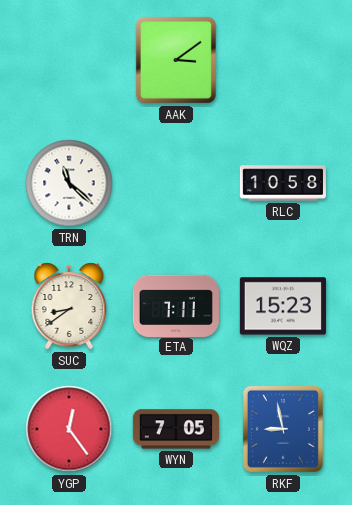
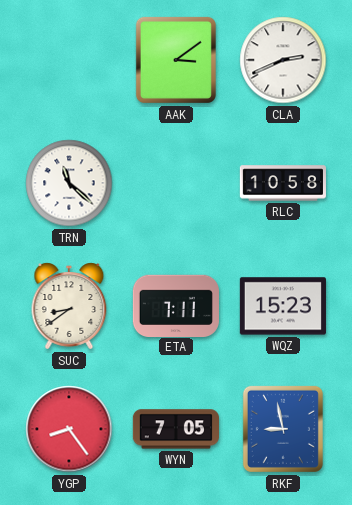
CLA: none -> 2:41 (283, 60)
YGP: 12:24 -> 8:24 (69, 429)
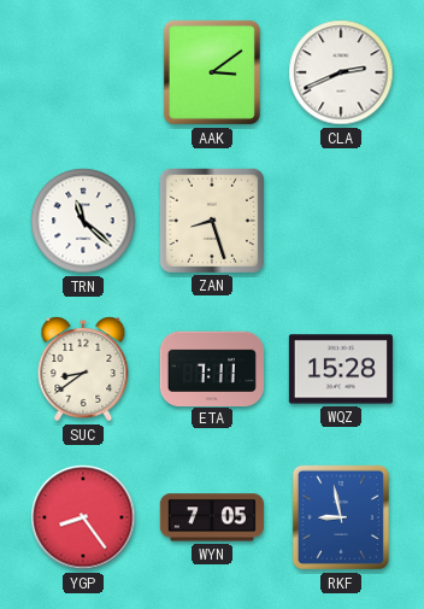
ZAN: none -> 8:27 (212, 221)
RLC: 10:58 -> none (283, 183)
WQZ: 15:23 -> 15:28 (341, 369)
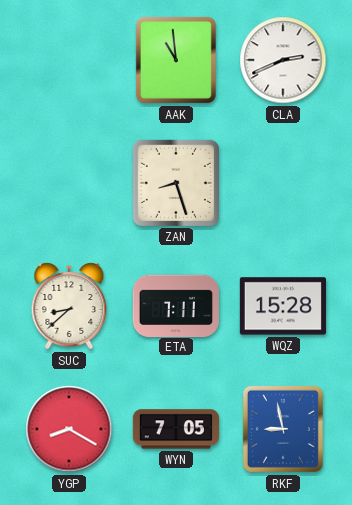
AAK: 3:09 -> 10:59 (176, 60)
TRN: 11:22 -> none (83, 221)
SUC: 8:39 -> 8:38 (69, 306)
YGP: 8:24 -> 8:20 (69, 429)
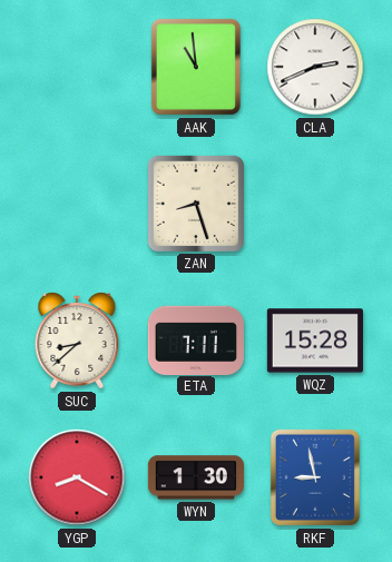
WYN: 7:05 -> 1:30 (196, 477)
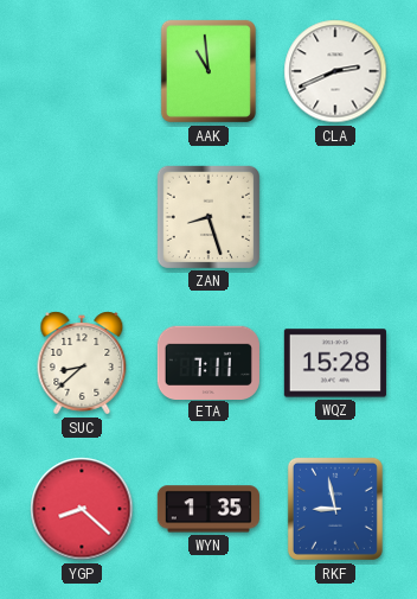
YGP: 8:20 -> 8:22 (82, 509)
WYN: 1:30 -> 1:35 (208, 509)
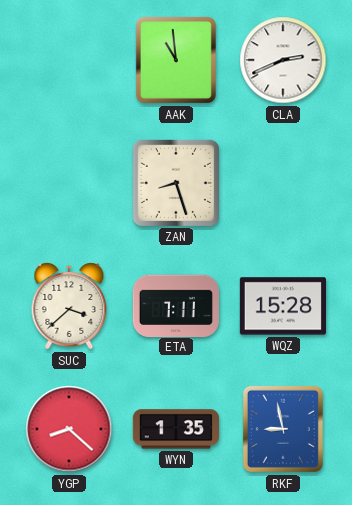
SUC: 8:38 -> 3:38 (69, 306)
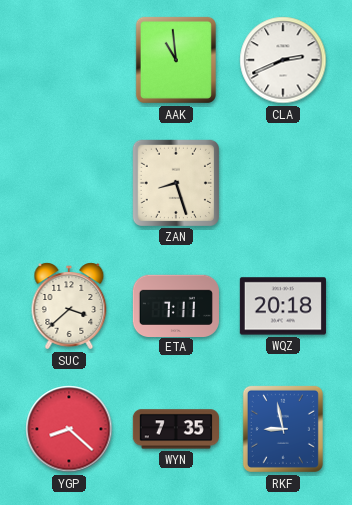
WQZ: 15:28 -> 20:18 (283, 306)
WYN: 1:35 -> 7:35 (176, 429)
